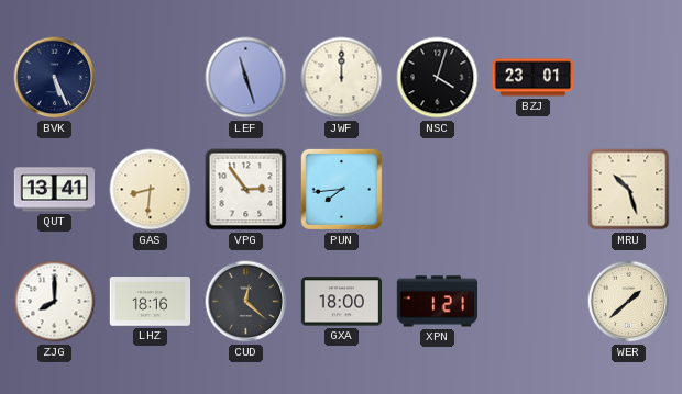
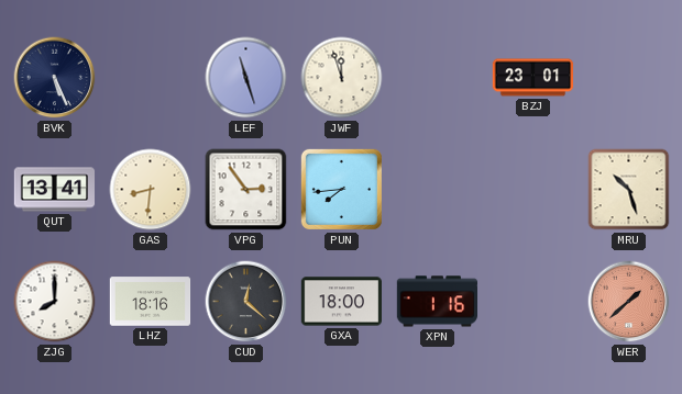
JWF: 12:00 -> 11:57 (342, 78)
NSC: 4:03 -> none (438, 78)
XPN: 1:21 -> 1:16 (438, 302)
WER dial: cream -> salmon (629, 302)
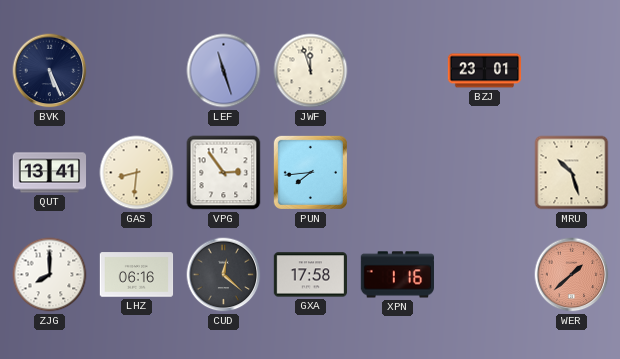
LHZ: 18:16 -> 06:16 (137, 275)
GXA: 18:00 -> 17:58 (310, 275)
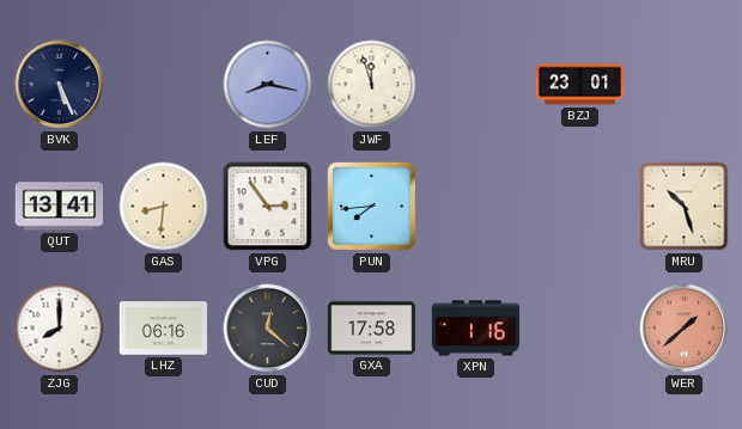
LEF: 11:27 -> 8:17 (268, 85)
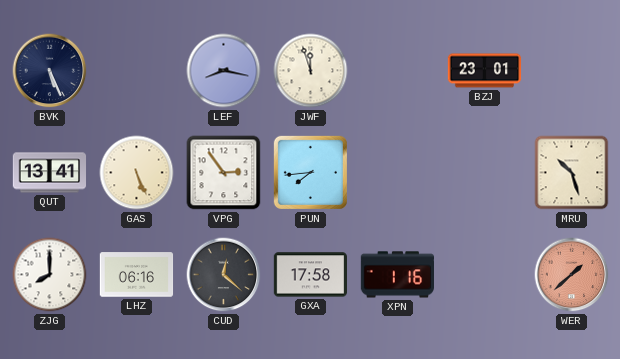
GAS: 8:31 -> 5:26 (137, 173)
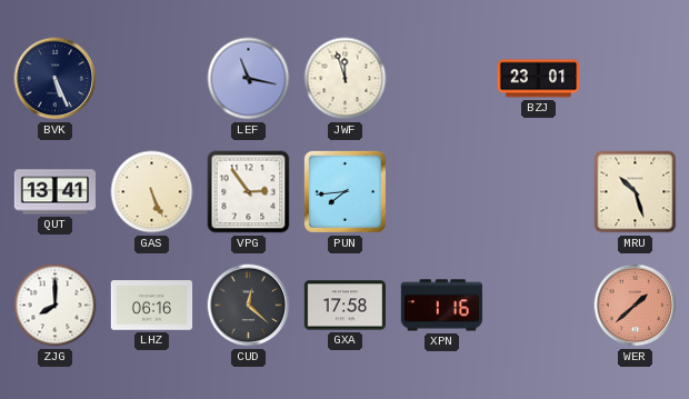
LEF: 8:17 -> 11:17 (249, 79)
